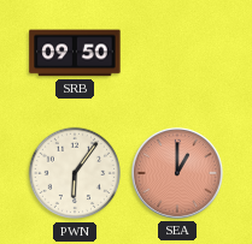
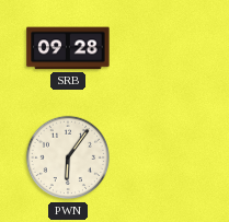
SRB: 09:50 -> 09:28 (68, 48)
SEA: 1:00 -> none (177, 173)
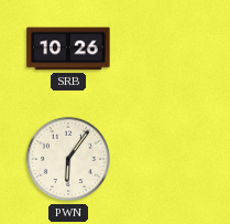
SRB: 09:28 -> 10:26 (68, 49)
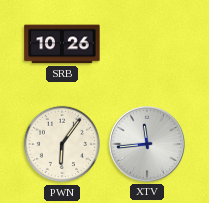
XTV: none -> 11:44 (147, 144)
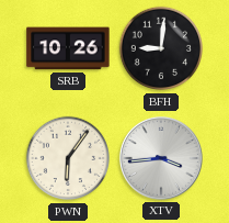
BFH: none -> 9:01 (161, 48)
XTV: 11:44 -> 3:44 (161, 158)
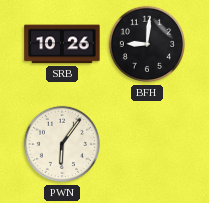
XTV: 3:44 -> none (161, 158)
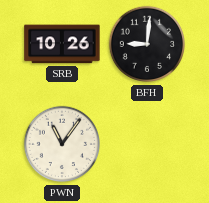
PWN: 6:06 -> 11:06 (62, 144)
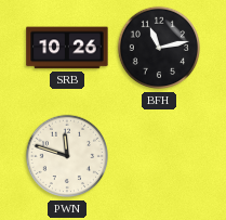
BFH: 9:01 -> 11:13 (159, 48)
PWN: 11:06 -> 11:48 (67, 156)
